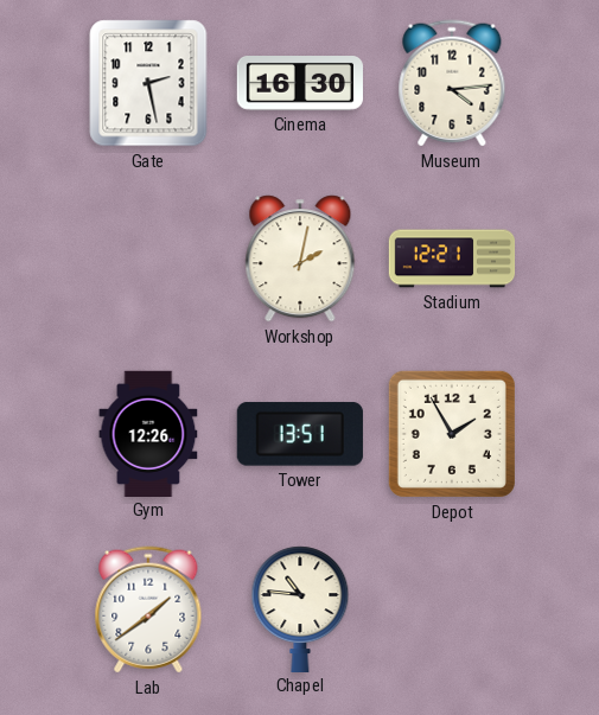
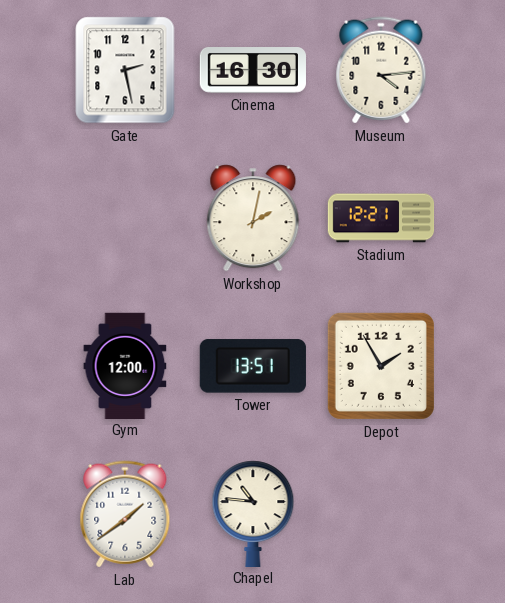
Gym: 12:26 -> 12:00 (125, 365)
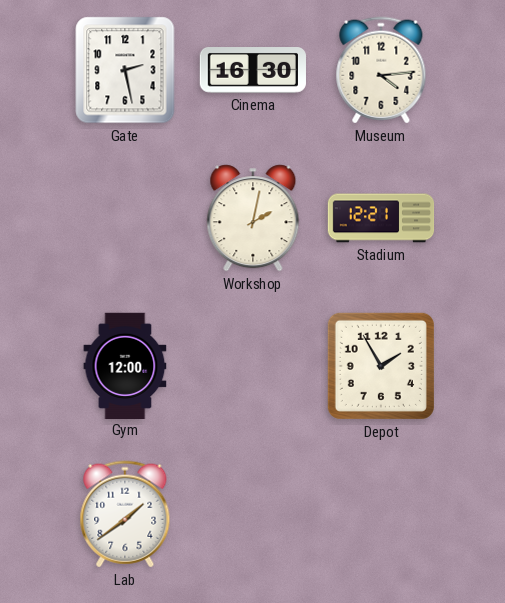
Tower: 13:51 -> none (253, 366)
Chapel: 10:46 -> none (253, 513)
